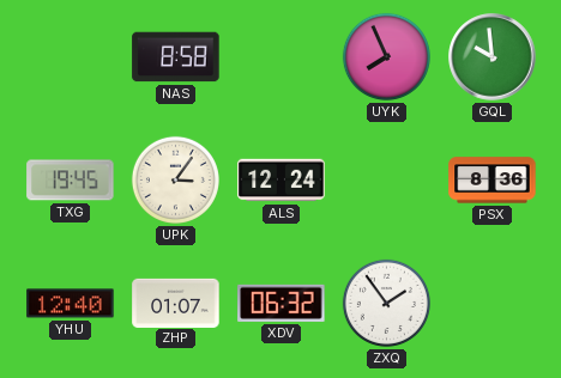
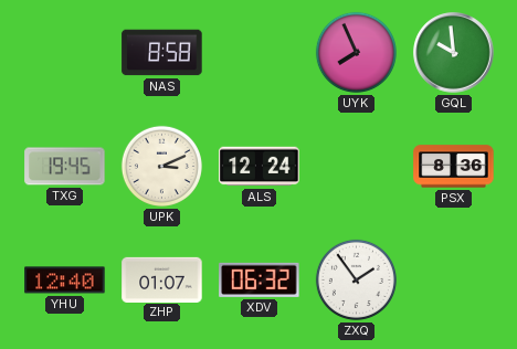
UPK: 3:06 -> 3:11 (161, 166)
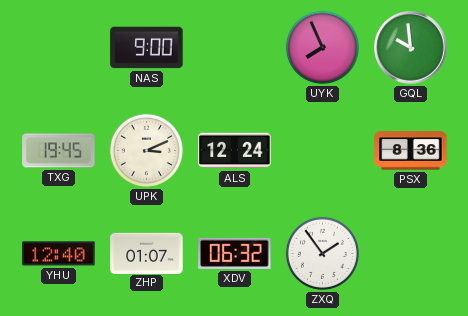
NAS: 8:58 -> 9:00 (147, 48)
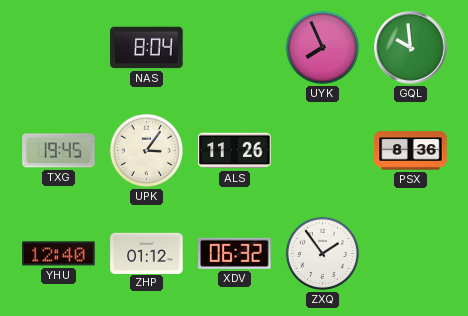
NAS: 9:00 -> 8:04 (147, 48)
UPK: 3:11 -> 3:06 (146, 150)
ALS: 12:24 -> 11:26 (235, 151)
ZHP: 01:07 -> 01:12 (147, 253)
